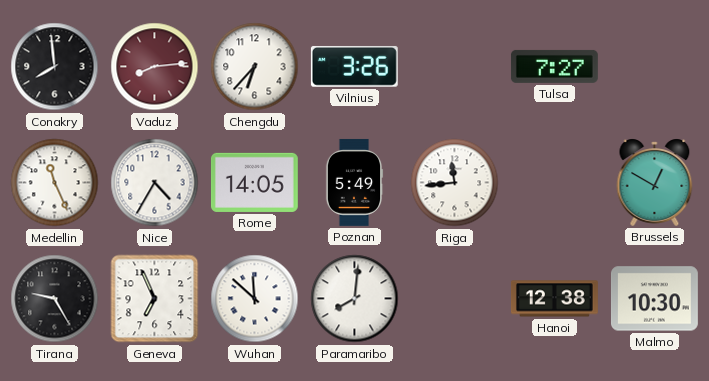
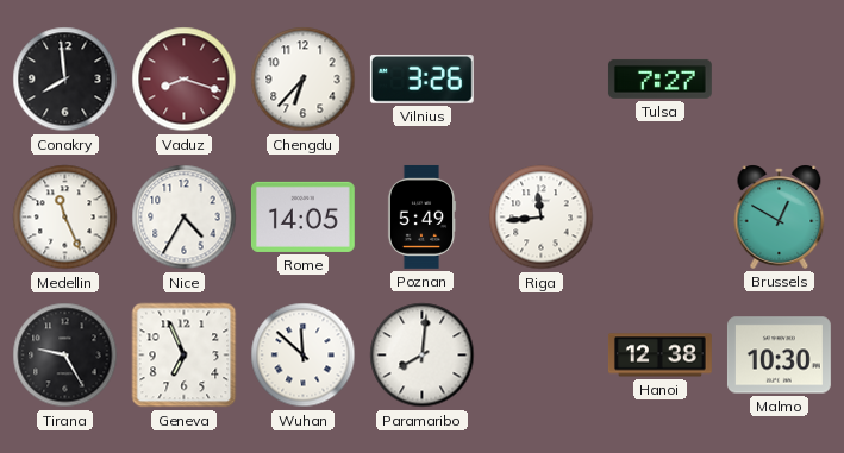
Vaduz: 8:14 -> 8:18 (185, 80)
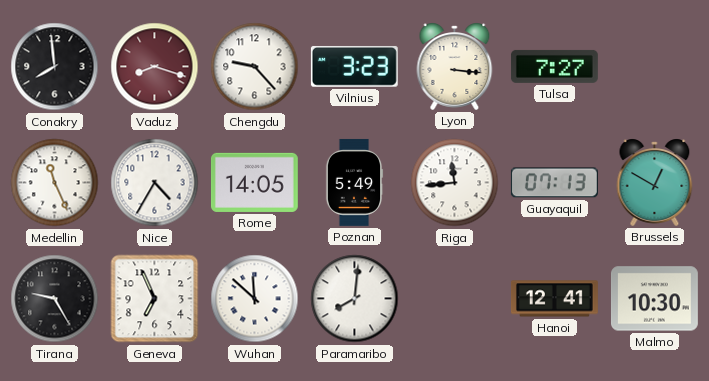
Chengdu: 6:37 -> 9:23 (255, 67)
Vilnius: 3:26 -> 3:23 (354, 66)
Lyon: none -> 3:16 (455, 66)
Guayaquil: none -> 07:13 (554, 183)
Hanoi: 12:38 -> 12:41 (554, 299)
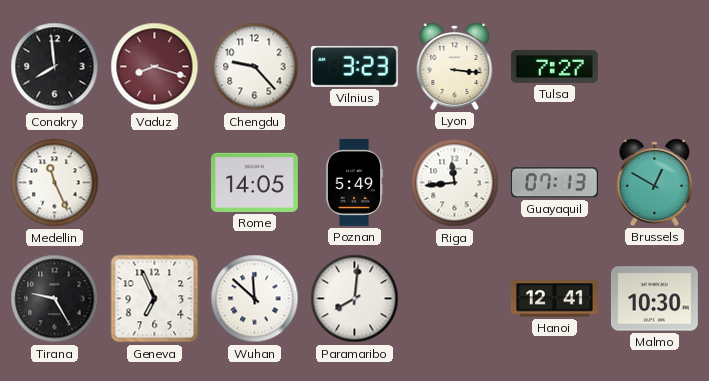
Nice: 4:35 -> none (155, 183)
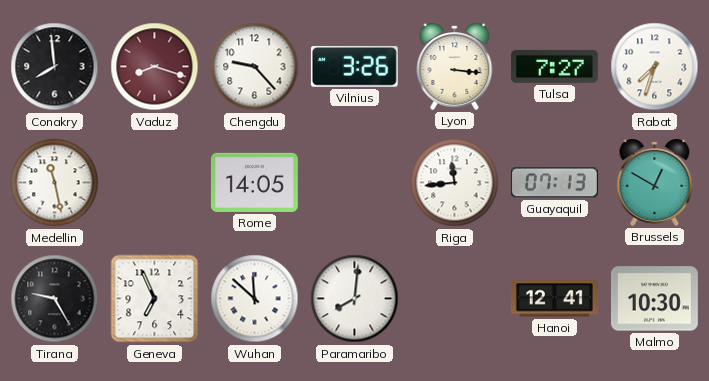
Vilnius: 3:23 -> 3:26 (354, 66)
Rabat: none -> 7:33 (655, 67)
Medellin: 11:26 -> 11:28 (55, 183)
Poznan: 5:49 -> none (354, 182)
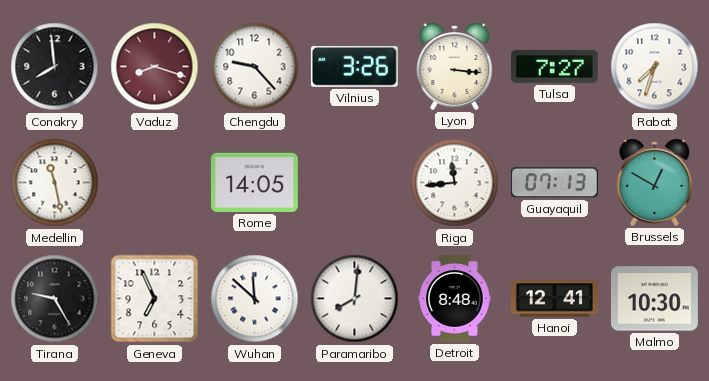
Detroit: none -> 8:48 (455, 298)
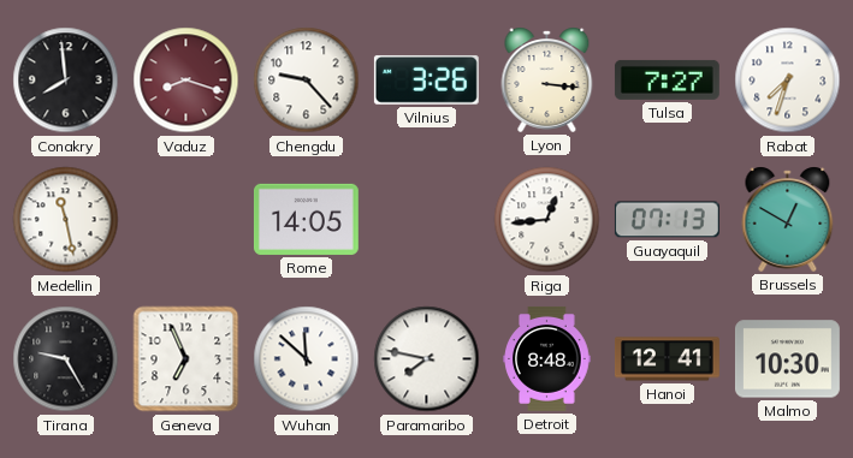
Riga: 11:44 -> 12:44 (547, 220)
Paramaribo: 8:01 -> 7:47 (427, 359)
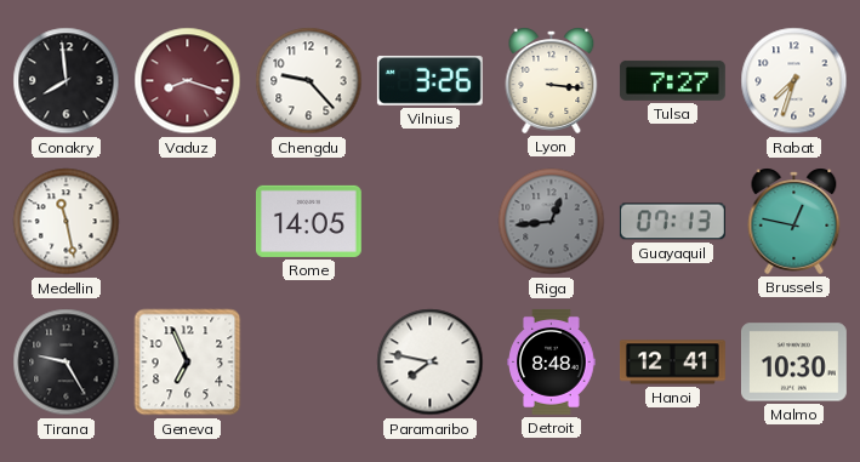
Riga dial: white -> grey (552, 222)
Brussels: 12:50 -> 12:47 (794, 221)
Wuhan: 11:52 -> none (307, 359)
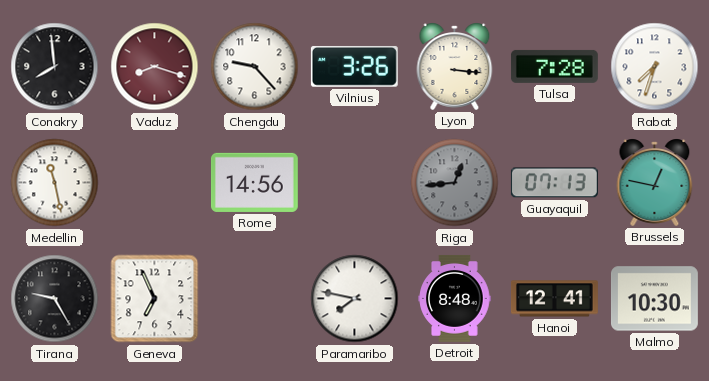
Tulsa: 7:27 -> 7:28 (554, 66)
Rome: 14:05 -> 14:56 (254, 182)
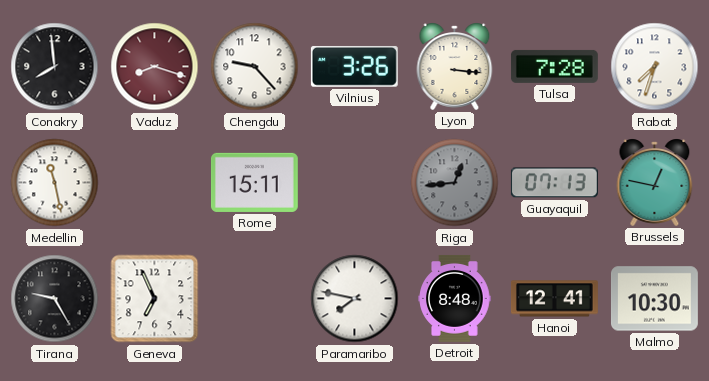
Rome: 14:56 -> 15:11 (254, 182)
